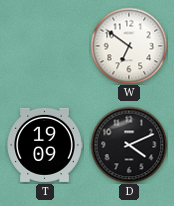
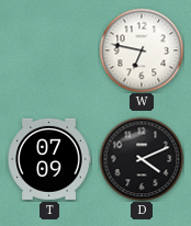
W: 6:51 -> 6:47 (142, 50)
T: 19:09 -> 07:09 (49, 159)
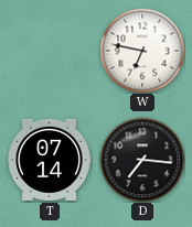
T: 07:09 -> 07:14 (50, 160)
D: 4:11 -> 7:16 (142, 160)
